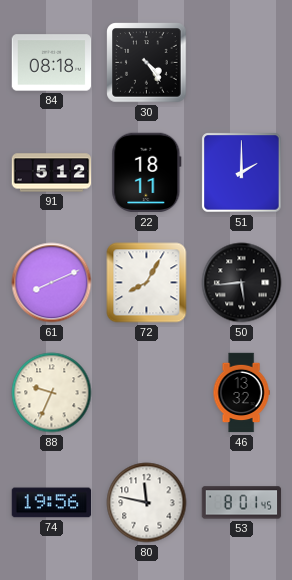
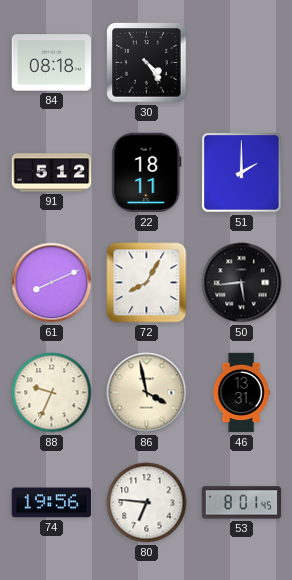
86: none -> 3:58 (147, 393)
46: 13:32 -> 13:31 (241, 393)
80: 11:47 -> 6:46 (147, 503)
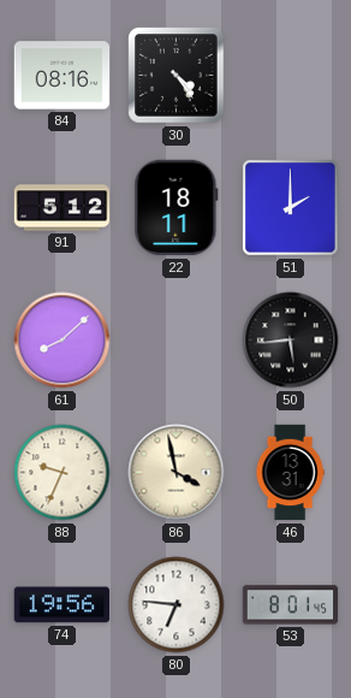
84: 08:18 -> 08:16 (63, 76)
61: 8:11 -> 8:08 (63, 341)
72: 8:05 -> none (147, 283)
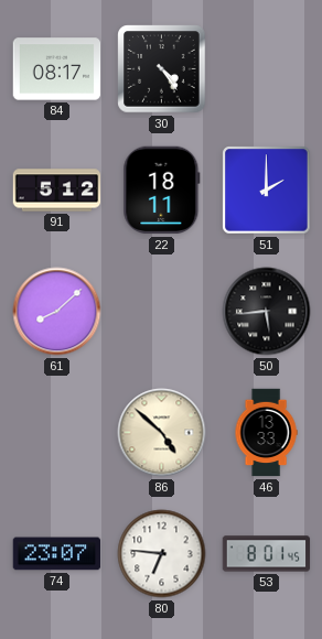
84: 08:16 -> 08:17 (57, 69)
88: 9:34 -> none (63, 473)
86: 3:58 -> 4:52 (162, 433)
46: 13:31 -> 13:33 (266, 433)
74: 19:56 -> 23:07 (57, 554)
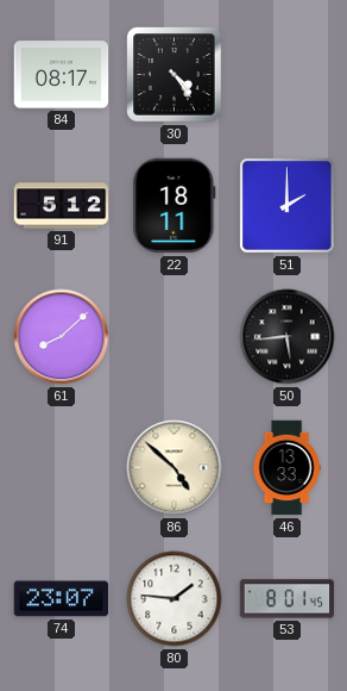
80: 6:46 -> 1:46 (175, 599)
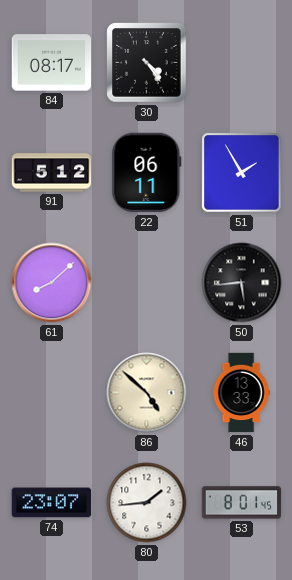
22: 18:11 -> 06:11 (147, 173)
51: 2:00 -> 1:55 (242, 173)
80: 1:46 -> 1:44 (147, 503)
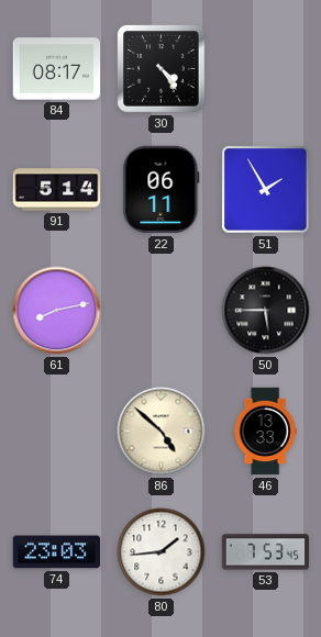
91: 5:12 -> 5:14 (57, 190)
61: 8:08 -> 8:13 (57, 311)
50: 5:44 -> 5:45 (266, 311)
74: 23:07 -> 23:03 (57, 552)
53: 8:01 -> 7:53 (266, 552)
